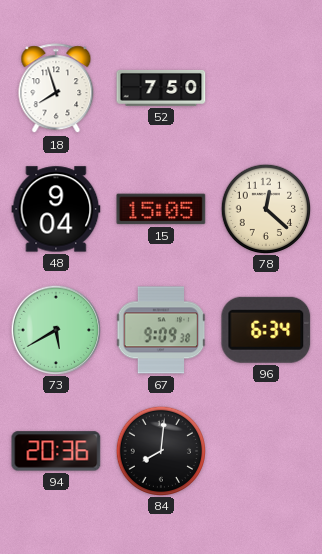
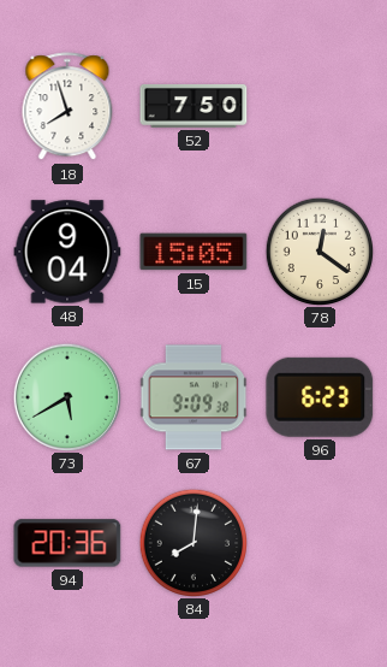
78: 12:22 -> 12:21 (318, 250)
96: 6:34 -> 6:23 (320, 397)
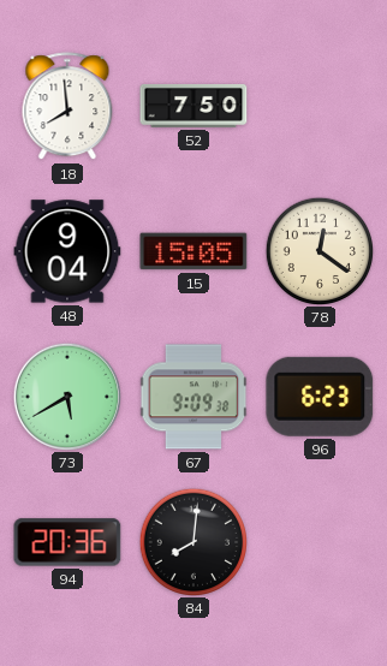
18: 7:57 -> 7:59 (67, 107)
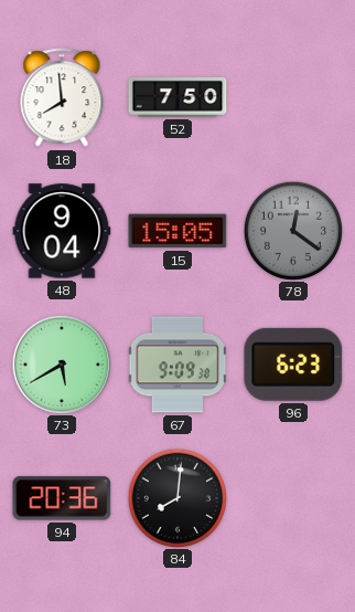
78 dial: cream -> grey (292, 230)
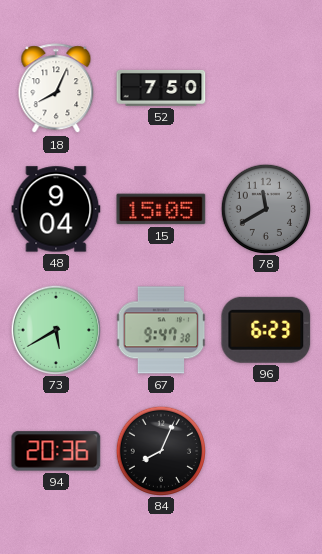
18: 7:59 -> 8:04 (56, 89)
78: 12:21 -> 11:40 (265, 208)
67: 9:09 -> 9:47 (161, 330)
84: 8:01 -> 8:04 (160, 450)
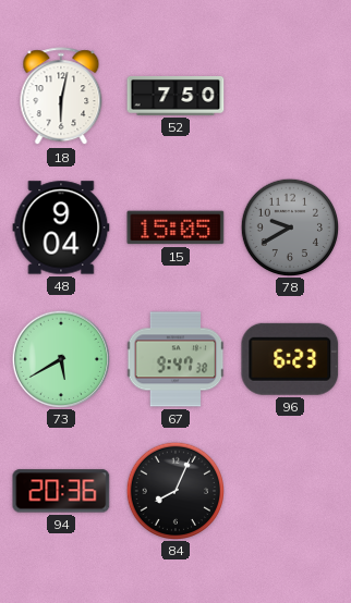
18: 8:04 -> 6:02 (61, 97)
78: 11:40 -> 9:40 (289, 226)
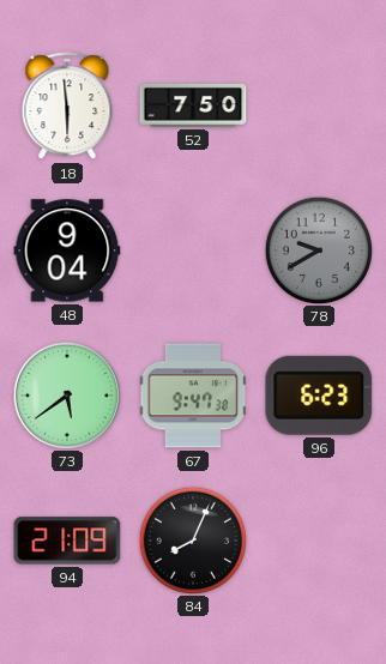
18: 6:02 -> 5:59 (67, 107)
15: 15:05 -> none (175, 227)
73: 5:40 -> 5:39 (66, 394)
94: 20:36 -> 21:09 (67, 541)
